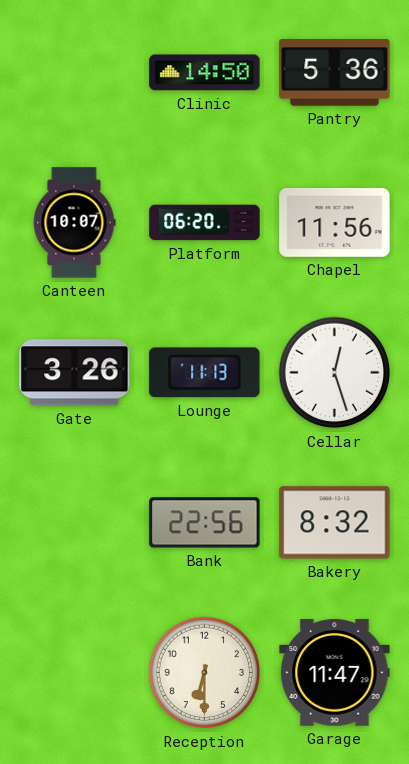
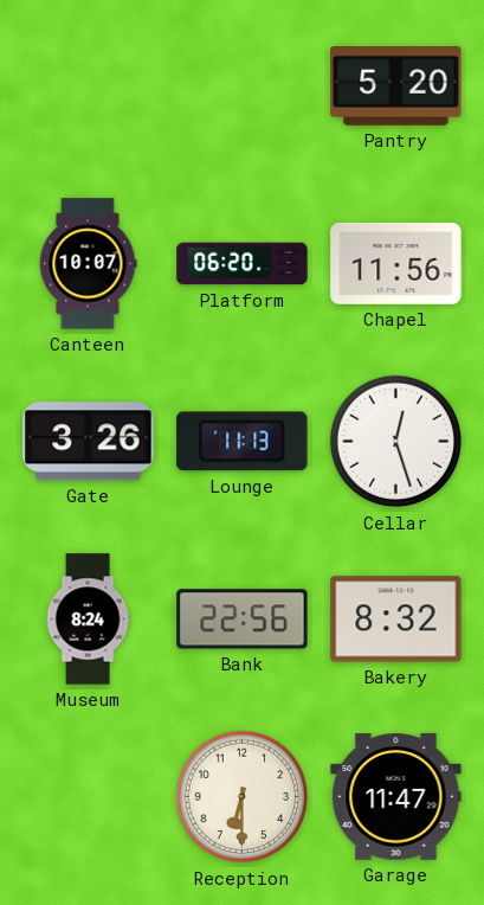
Clinic: 14:50 -> none (205, 73)
Pantry: 5:36 -> 5:20 (396, 86)
Museum: none -> 8:24 (88, 620)
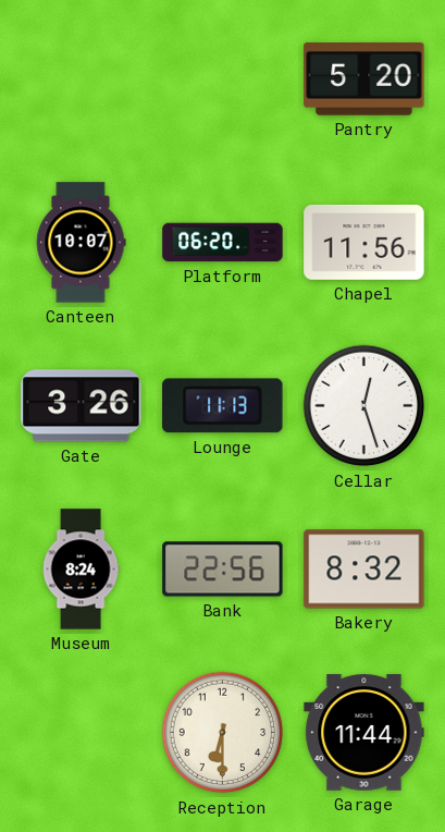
Garage: 11:47 -> 11:44 (364, 733)
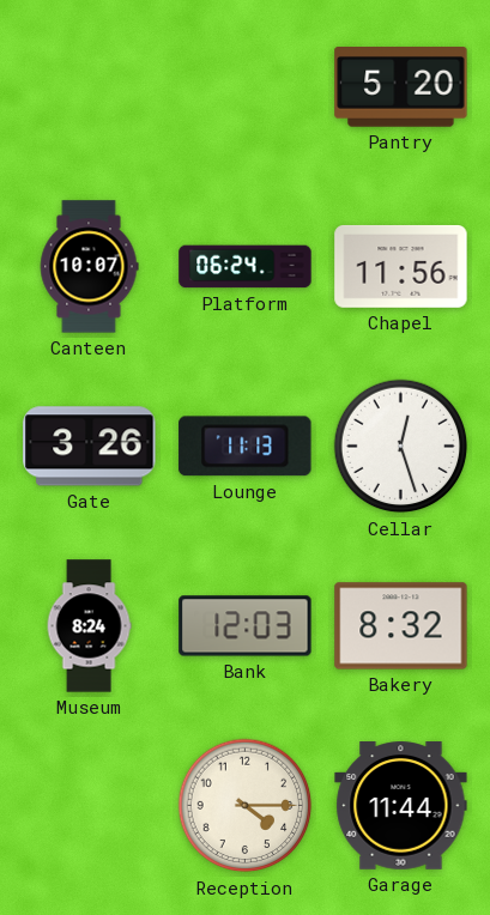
Platform: 06:20 -> 06:24 (246, 267)
Bank: 22:56 -> 12:03 (246, 626)
Reception: 6:30 -> 4:15 (246, 806)
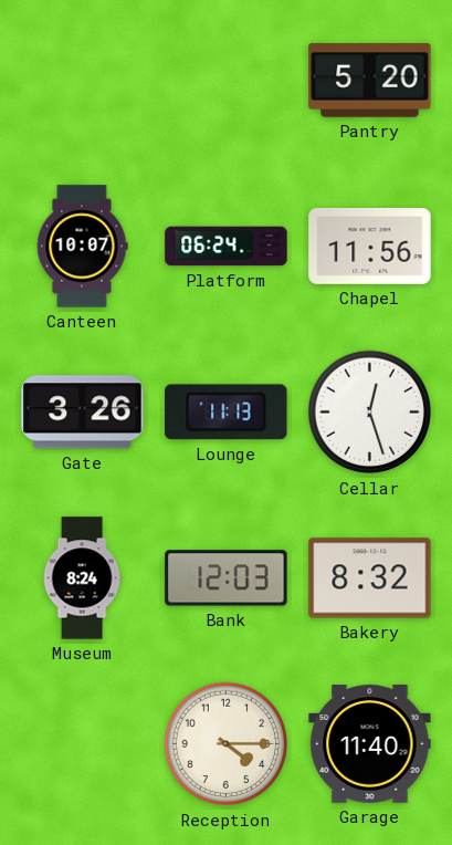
Garage: 11:44 -> 11:40 (370, 744)
